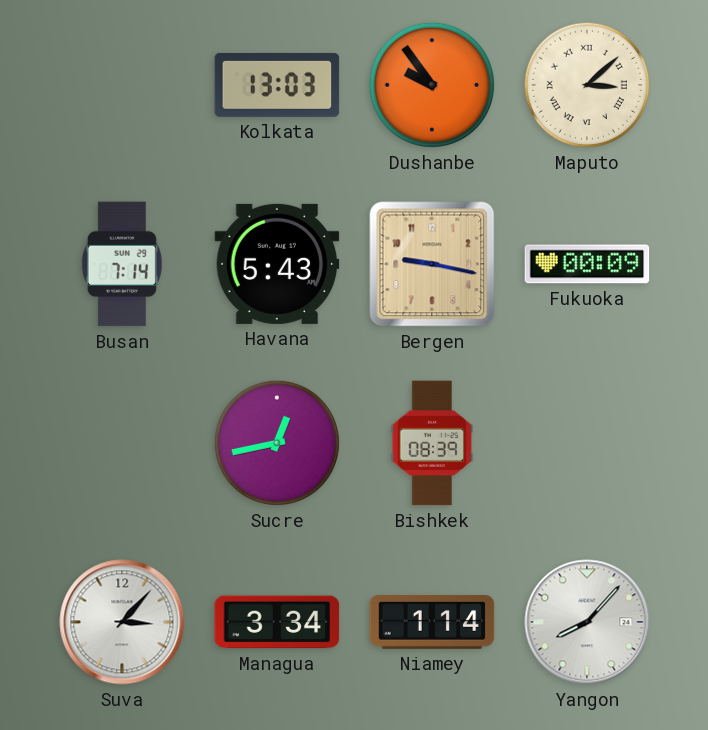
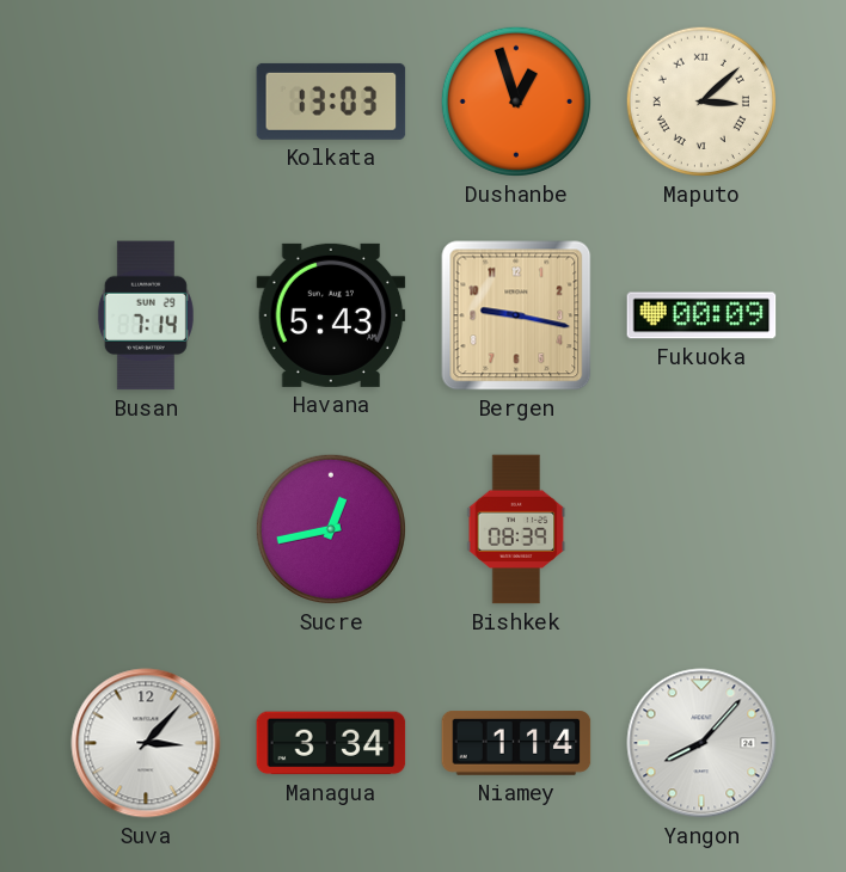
Dushanbe: 9:54 -> 12:57 (516, 102)
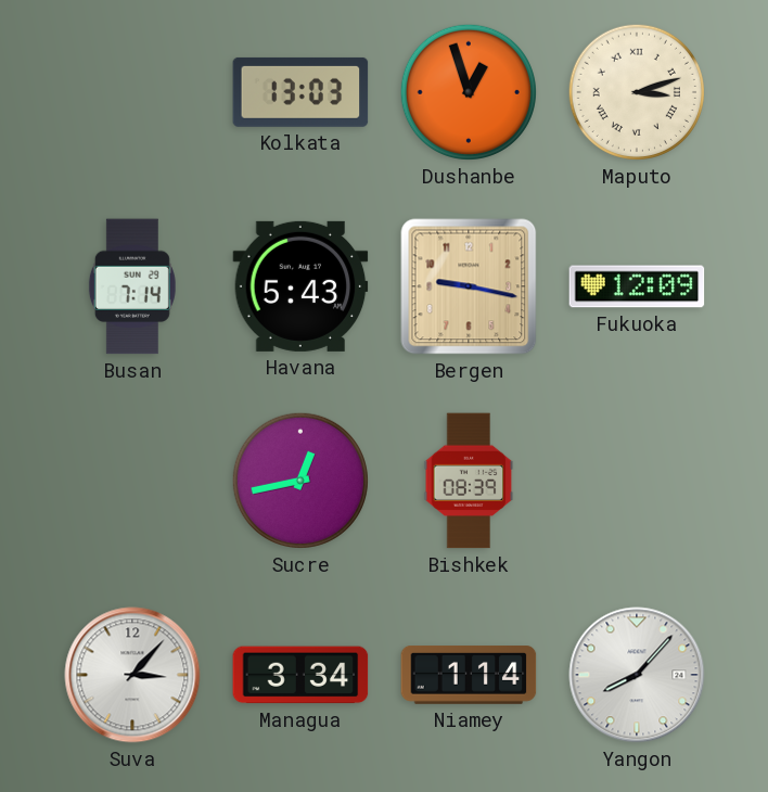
Maputo: 3:08 -> 3:12 (637, 92)
Fukuoka: 00:09 -> 12:09 (637, 286)
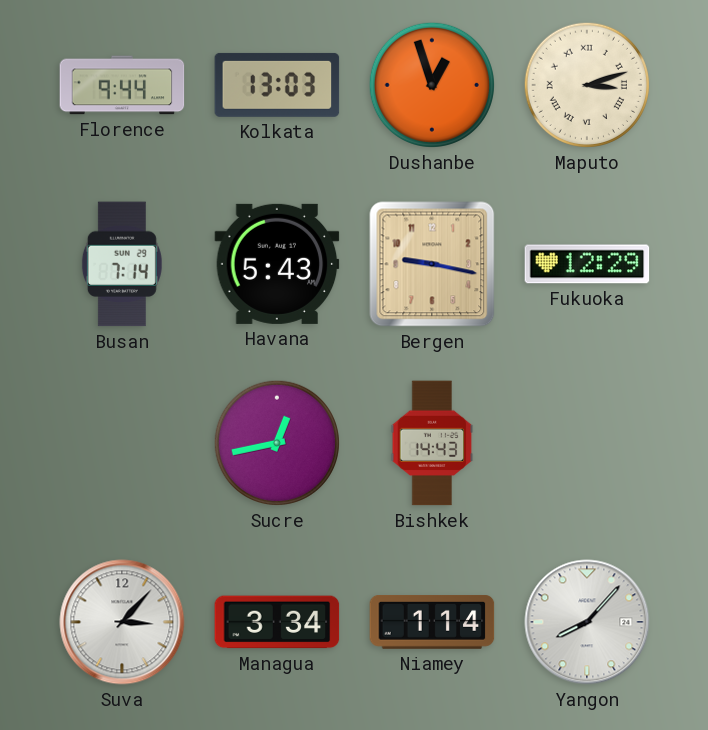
Florence: none -> 9:44 (122, 85)
Fukuoka: 12:09 -> 12:29 (587, 264)
Bishkek: 08:39 -> 14:43 (432, 443)
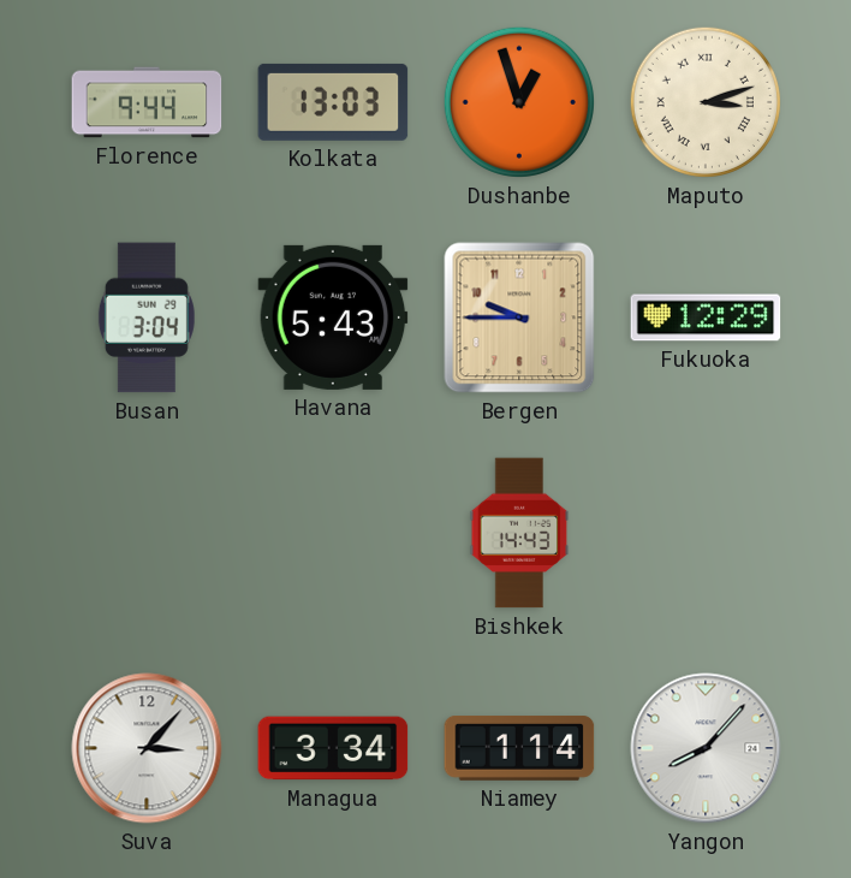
Busan: 7:14 -> 3:04 (147, 318)
Bergen: 9:17 -> 9:45 (519, 318)
Sucre: 12:43 -> none (277, 443)
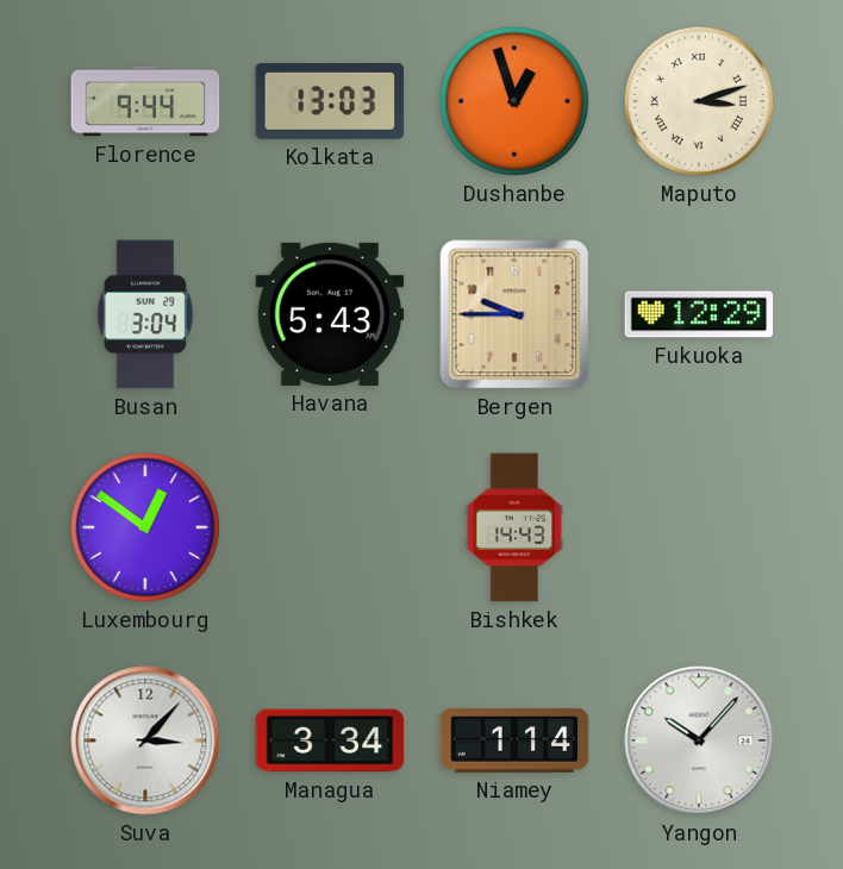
Luxembourg: none -> 12:51 (145, 527)
Yangon: 8:07 -> 10:07 (699, 740)
